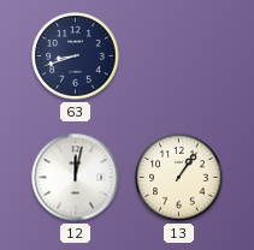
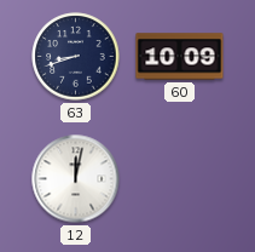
60: none -> 10:09 (180, 57)
13: 1:06 -> none (179, 178)
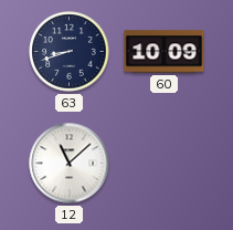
12: 12:02 -> 11:08 (70, 164)
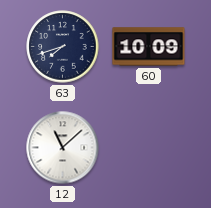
63: 8:42 -> 7:42 (63, 47)
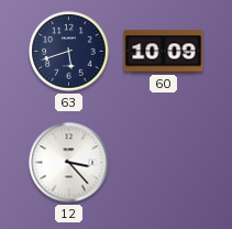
63: 7:42 -> 5:42 (69, 52)
12: 11:08 -> 3:23 (69, 163)
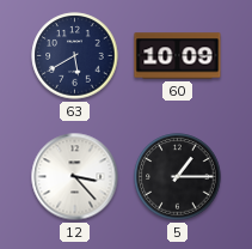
63: 5:42 -> 5:40 (75, 56)
5: none -> 1:15 (178, 177)
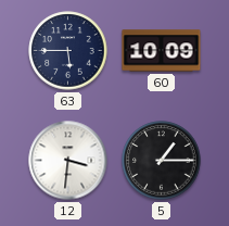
63: 5:40 -> 5:45 (68, 51)
12: 3:23 -> 3:31 (68, 161)
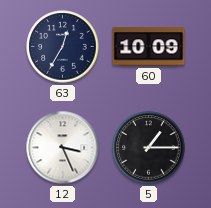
63: 5:45 -> 12:35 (63, 47)
12: 3:31 -> 3:26 (63, 148)
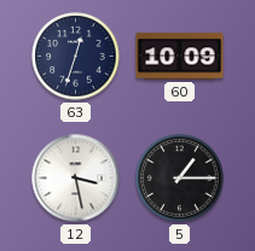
63: 12:35 -> 12:33 (76, 57)
12: 3:26 -> 3:28 (76, 179)
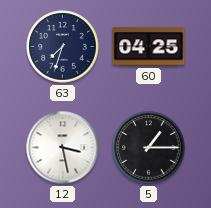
63: 12:33 -> 7:33 (63, 47)
60: 10:09 -> 04:25 (149, 47)
